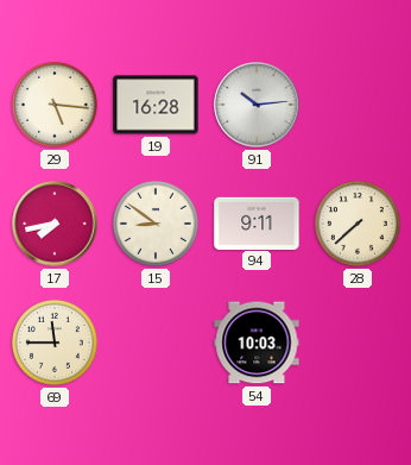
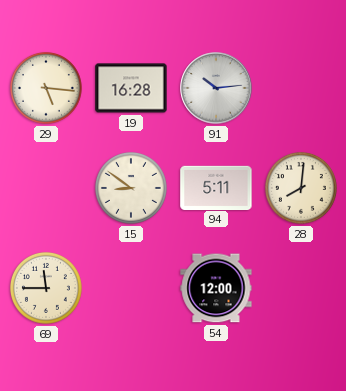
17: 7:43 -> none (55, 224)
94: 9:11 -> 5:11 (216, 187)
28: 7:38 -> 8:01 (301, 188)
54: 10:03 -> 12:00 (216, 288)
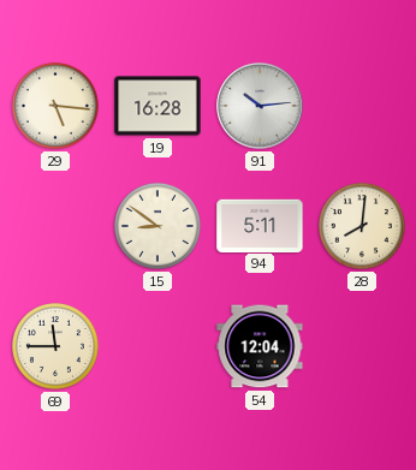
54: 12:00 -> 12:04 (260, 346)
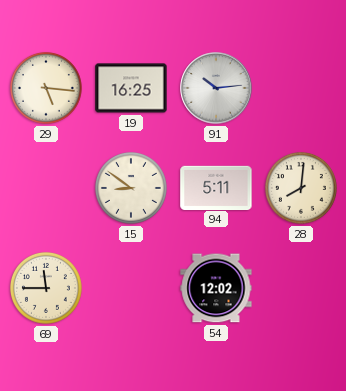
19: 16:28 -> 16:25 (131, 88)
54: 12:04 -> 12:02 (216, 288)
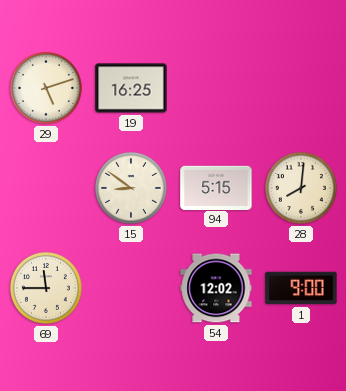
29: 5:16 -> 5:12 (46, 88)
91: 10:14 -> none (216, 88)
94: 5:11 -> 5:15 (216, 187)
1: none -> 9:00 (301, 288)
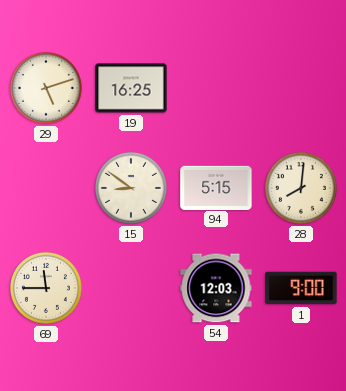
54: 12:02 -> 12:03 (216, 288)
